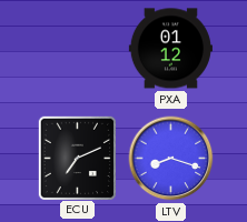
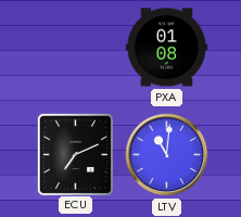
PXA: 01:12 -> 01:08 (166, 48)
LTV: 8:18 -> 11:01 (167, 155)
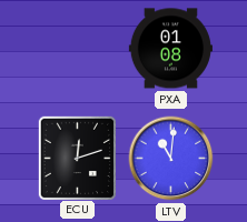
ECU: 7:11 -> 12:12 (77, 158)
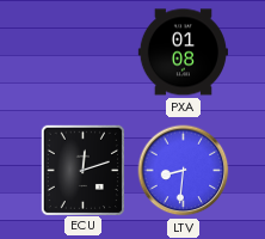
LTV: 11:01 -> 8:31 (184, 171)
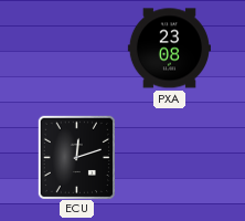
PXA: 01:08 -> 23:08 (169, 49)
LTV: 8:31 -> none (184, 171)
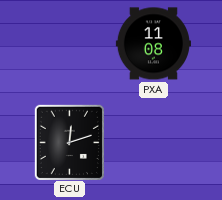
PXA: 23:08 -> 11:08 (153, 44)
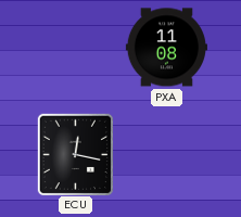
ECU: 12:12 -> 12:17 (75, 154)
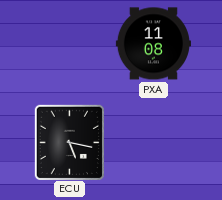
ECU: 12:17 -> 5:17 (69, 142)
